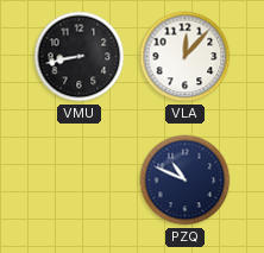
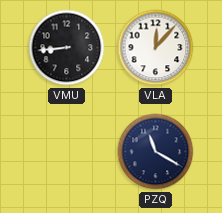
VMU: 8:43 -> 8:44 (67, 48)
PZQ: 10:49 -> 11:20 (156, 152)
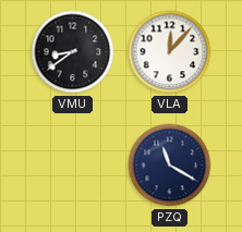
VMU: 8:44 -> 8:39 (73, 52)
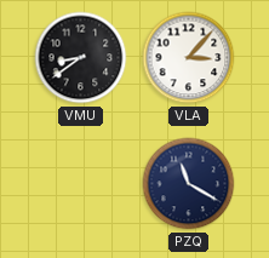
VLA: 12:07 -> 3:07 (189, 58)
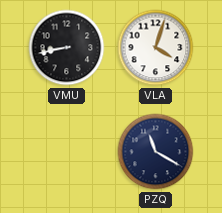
VMU: 8:39 -> 8:43 (67, 48)
VLA: 3:07 -> 4:03 (156, 48)
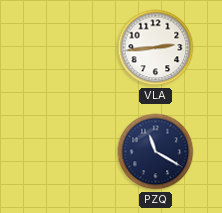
VMU: 8:43 -> none (67, 48)
VLA: 4:03 -> 2:44 (156, 48)
